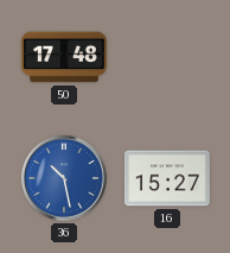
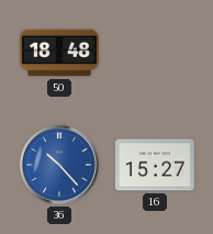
50: 17:48 -> 18:48 (59, 53)
36: 10:28 -> 10:23 (59, 165)
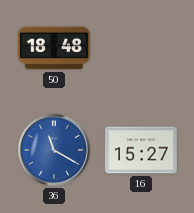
36: 10:23 -> 11:20 (54, 150)
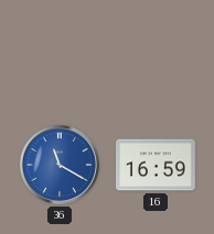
50: 18:48 -> none (54, 48)
16: 15:27 -> 16:59 (156, 165)
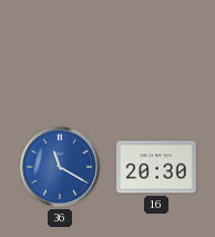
16: 16:59 -> 20:30 (156, 167)
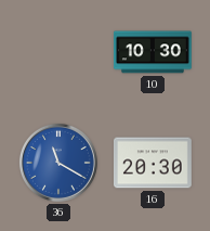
10: none -> 10:30 (153, 52)
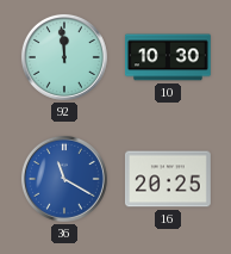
92: none -> 11:59 (64, 57)
16: 20:30 -> 20:25 (168, 179)
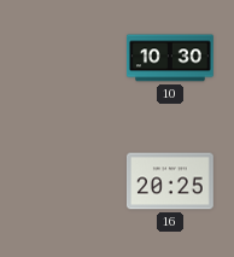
92: 11:59 -> none (64, 57)
36: 11:20 -> none (64, 179)
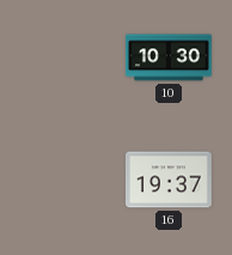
16: 20:25 -> 19:37 (169, 180)
